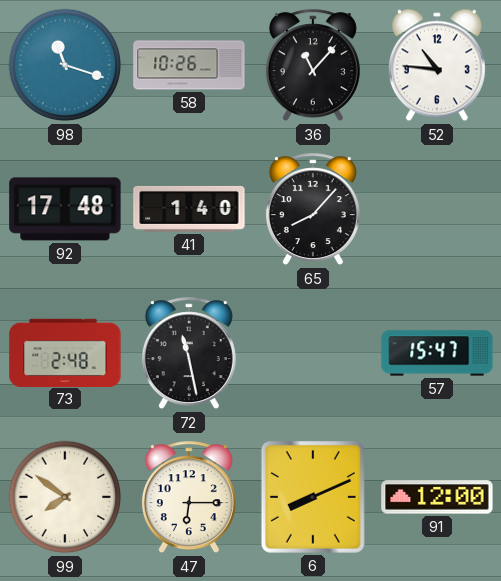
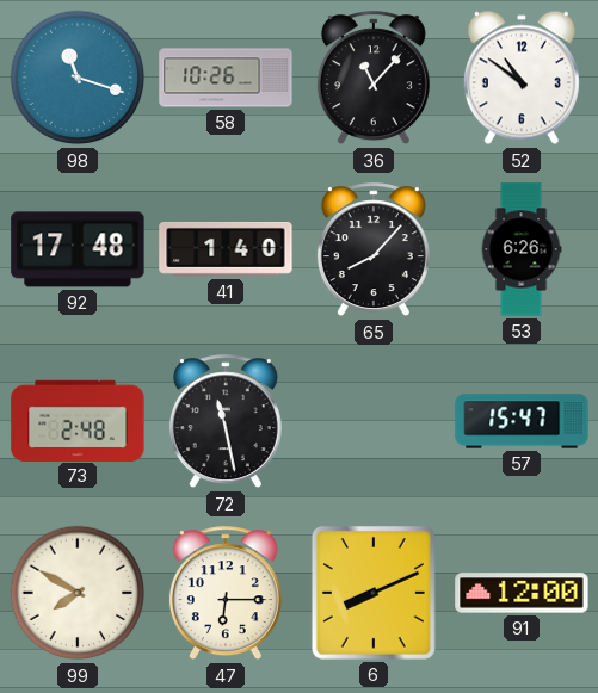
52: 10:46 -> 10:51 (522, 78)
53: none -> 6:26 (522, 249)
99: 7:51 -> 7:50 (78, 593)
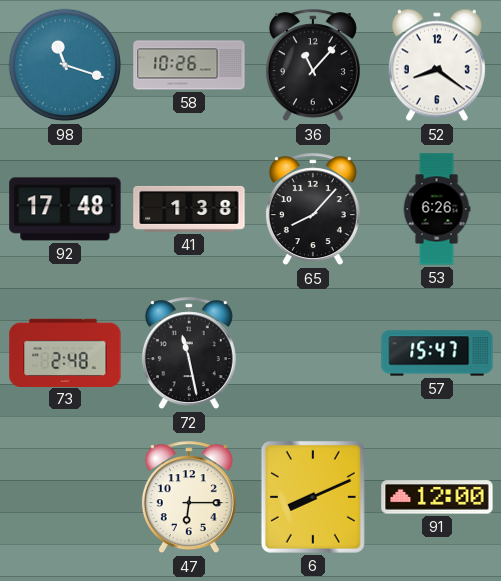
52: 10:51 -> 8:21 (437, 65)
41: 1:40 -> 1:38 (189, 209)
99: 7:50 -> none (78, 593)
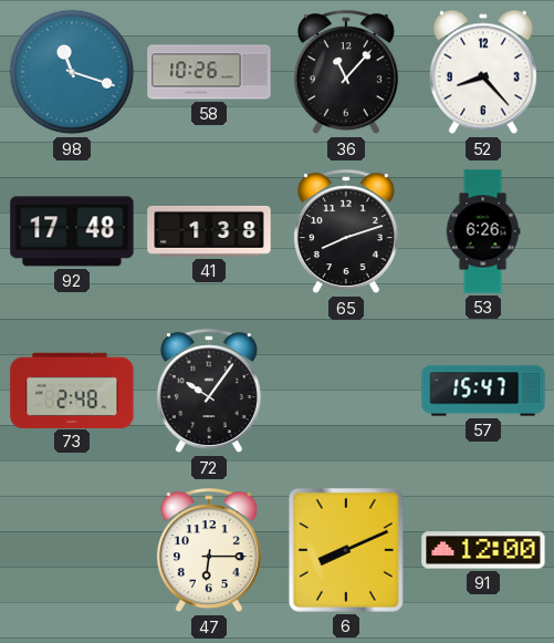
52: 8:21 -> 8:23 (483, 72)
65: 8:07 -> 8:12 (346, 232)
72: 11:28 -> 10:06 (209, 392)
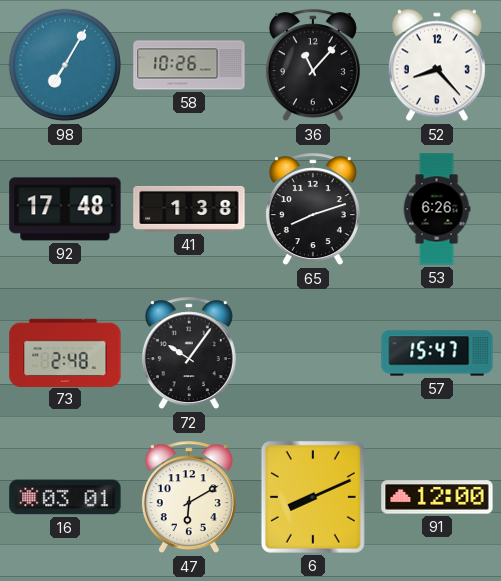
98: 11:18 -> 7:05 (65, 65)
16: none -> 03:01 (65, 497)
47: 6:15 -> 6:10 (189, 498)
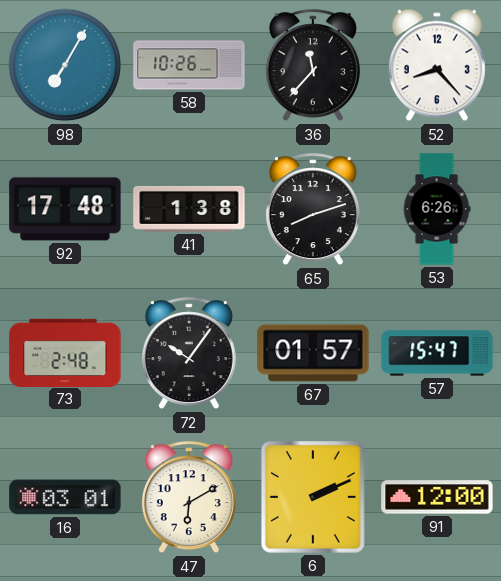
36: 11:07 -> 11:37 (313, 66)
67: none -> 01:57 (313, 353)
6: 8:11 -> 2:11 (313, 497)
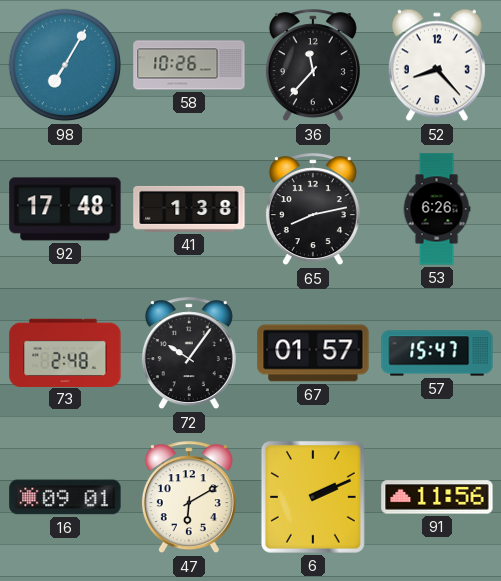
65: 8:12 -> 8:13 (313, 210)
16: 03:01 -> 09:01 (65, 497)
91: 12:00 -> 11:56 (437, 497)
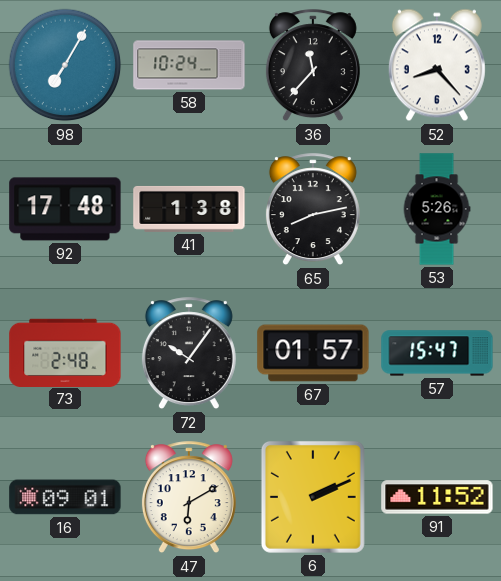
58: 10:26 -> 10:24 (189, 65)
53: 6:26 -> 5:26 (437, 209)
91: 11:56 -> 11:52 (437, 497)
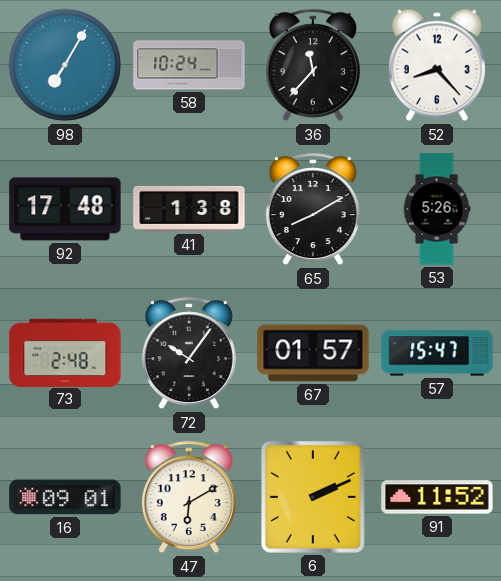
65: 8:13 -> 8:10 (313, 210)
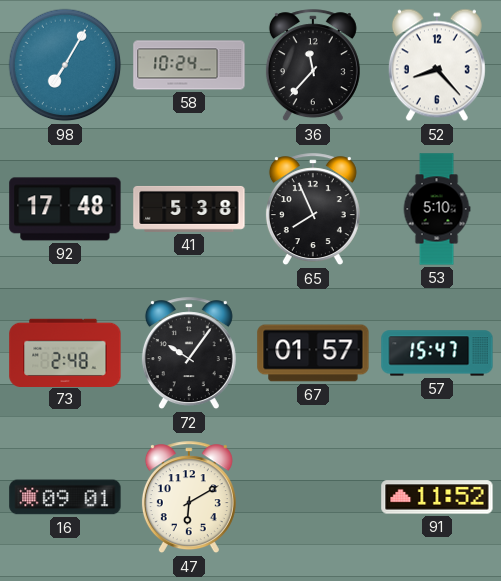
41: 1:38 -> 5:38 (189, 209)
65: 8:10 -> 7:56 (313, 210)
53: 5:26 -> 5:10 (437, 209)
6: 2:11 -> none (313, 497)
